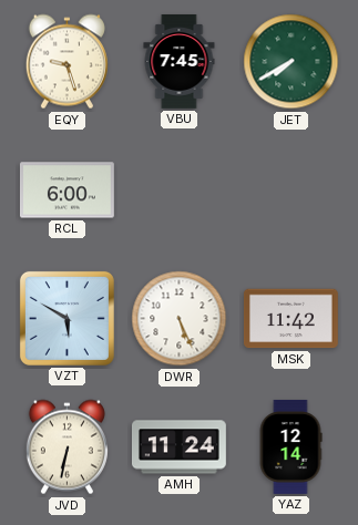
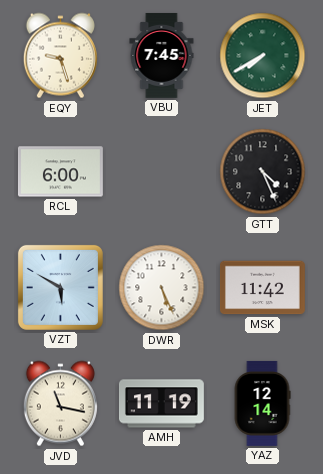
GTT: none -> 4:26 (263, 172)
JVD: 6:32 -> 11:17 (60, 404)
AMH: 11:24 -> 11:19 (161, 404)
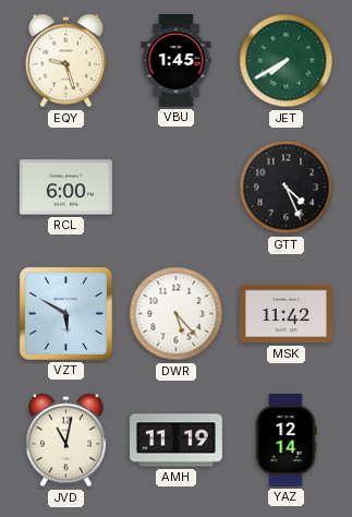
VBU: 7:45 -> 1:45 (177, 61)
DWR: 5:26 -> 5:23 (177, 314)
JVD: 11:17 -> 11:02 (65, 441)
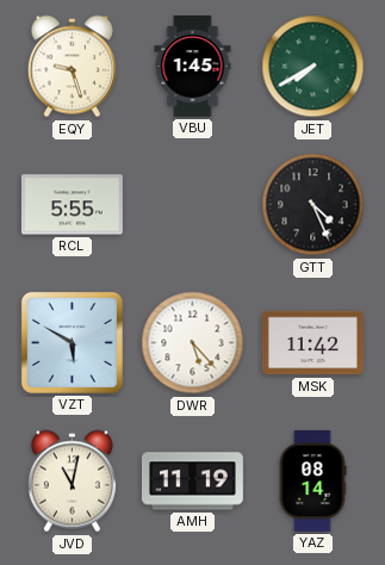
RCL: 6:00 -> 5:55 (72, 205)
YAZ: 12:14 -> 08:14 (312, 480)
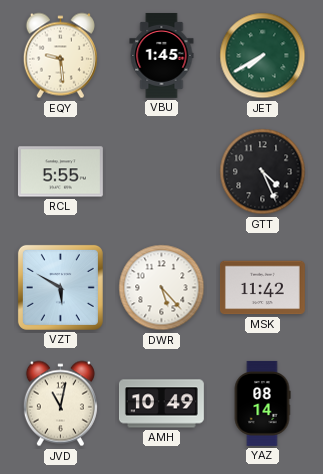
EQY: 9:27 -> 9:29 (60, 56)
AMH: 11:19 -> 10:49 (161, 404)
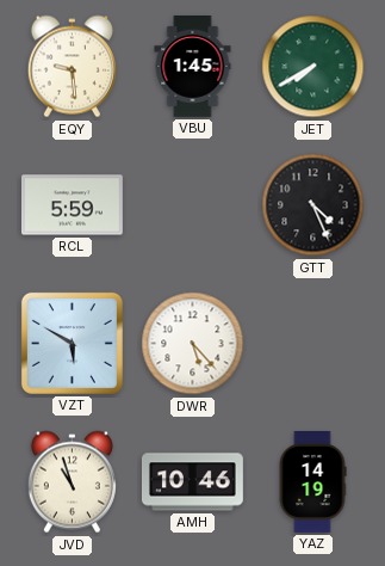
RCL: 5:55 -> 5:59 (72, 205)
MSK: 11:42 -> none (262, 288)
JVD: 11:02 -> 10:57 (72, 482)
AMH: 10:49 -> 10:46 (192, 482)
YAZ: 08:14 -> 14:19 (312, 481)
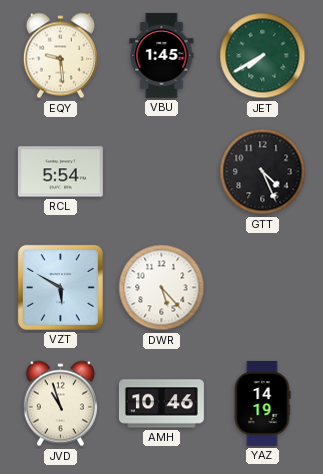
RCL: 5:59 -> 5:54 (60, 172)
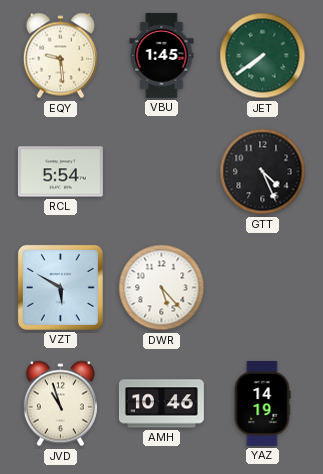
JET: 7:40 -> 7:39 (263, 56)
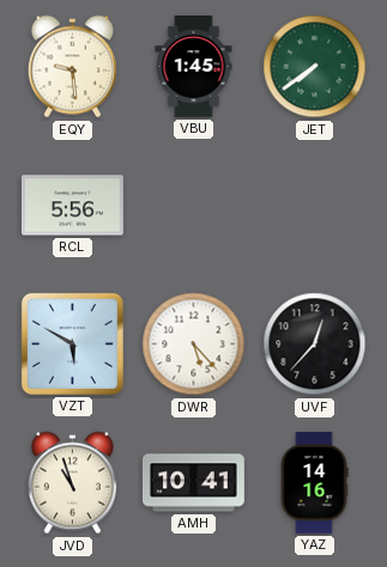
RCL: 5:54 -> 5:56 (72, 206)
GTT: 4:26 -> none (263, 172)
UVF: none -> 12:37 (315, 345)
AMH: 10:46 -> 10:41 (193, 483)
YAZ: 14:19 -> 14:16 (314, 482)
